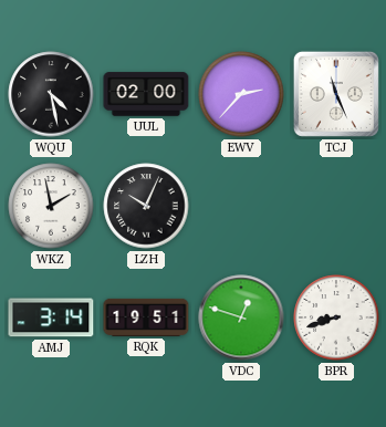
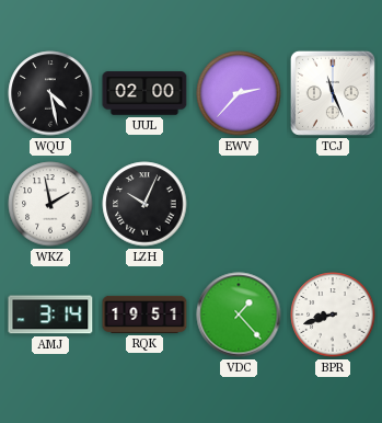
VDC: 12:48 -> 1:23 (239, 315)
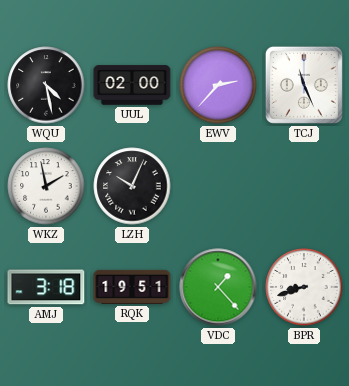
AMJ: 3:14 -> 3:18 (46, 287)
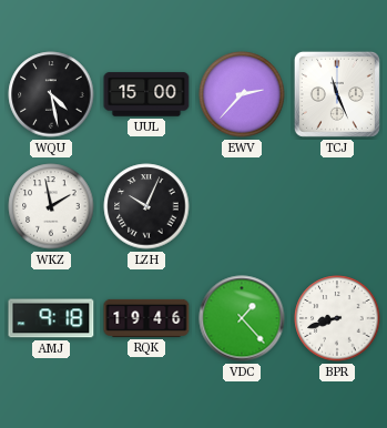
UUL: 02:00 -> 15:00 (146, 94)
AMJ: 3:18 -> 9:18 (51, 318)
RQK: 19:51 -> 19:46 (146, 318)
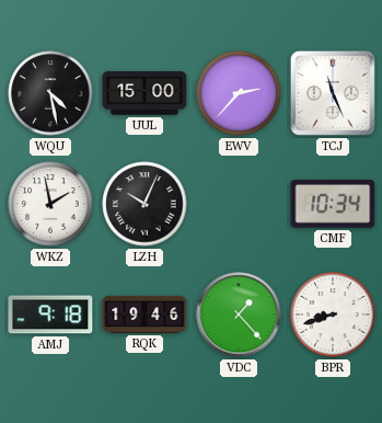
CMF: none -> 10:34 (333, 205)
